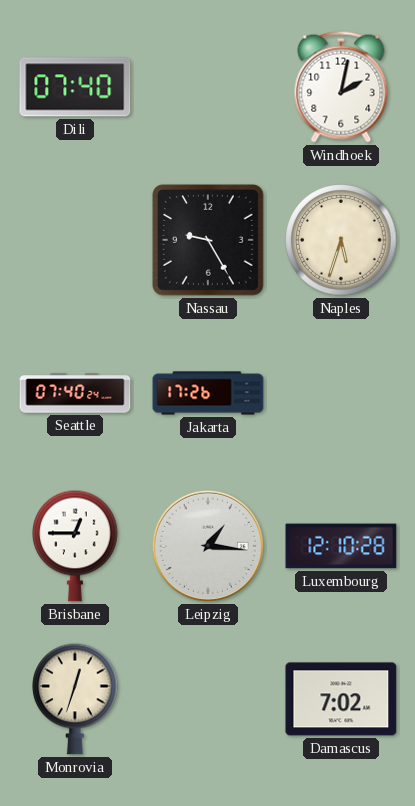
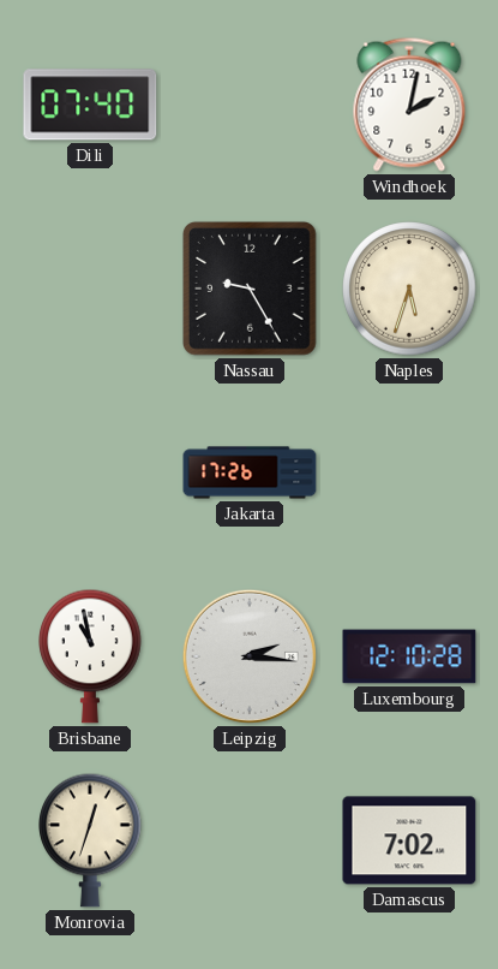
Seattle: 07:40 -> none (75, 393)
Brisbane: 12:45 -> 10:58 (90, 656)
Leipzig: 1:16 -> 2:16 (250, 656)
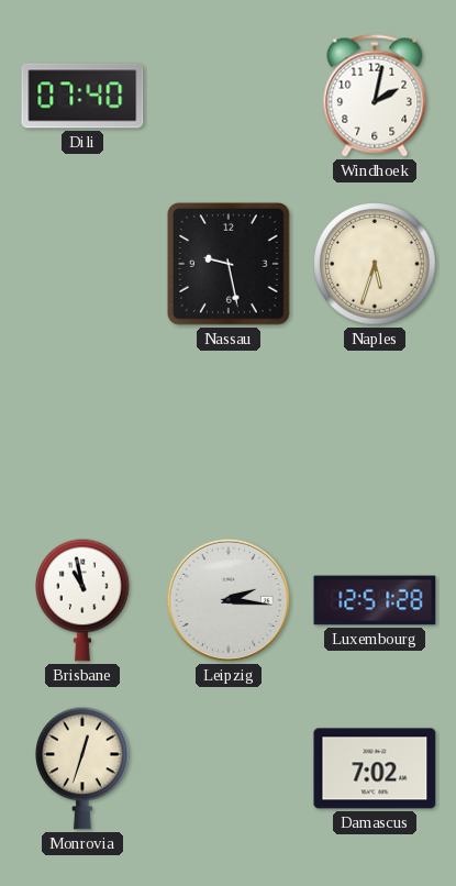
Nassau: 9:25 -> 9:28 (229, 264)
Jakarta: 17:26 -> none (250, 472)
Luxembourg: 12:10 -> 12:51 (375, 600)
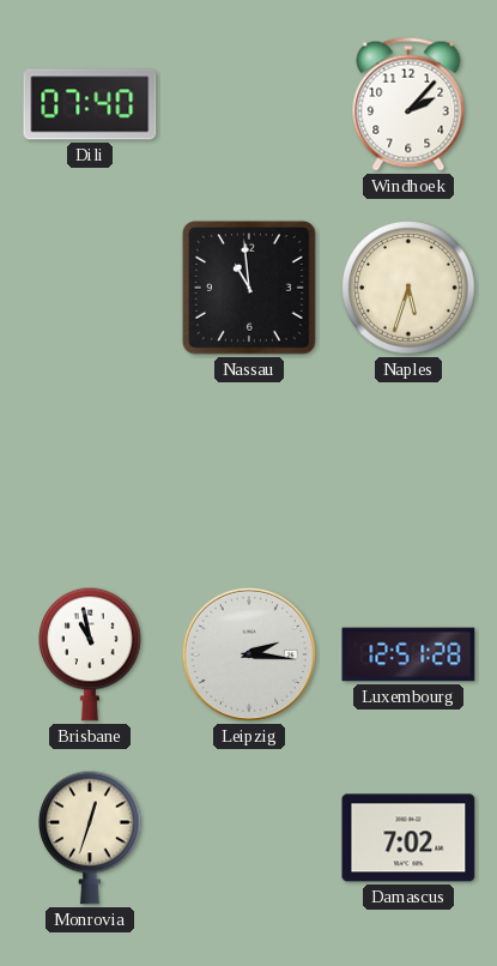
Windhoek: 2:02 -> 2:07 (408, 104)
Nassau: 9:28 -> 10:59 (249, 288)
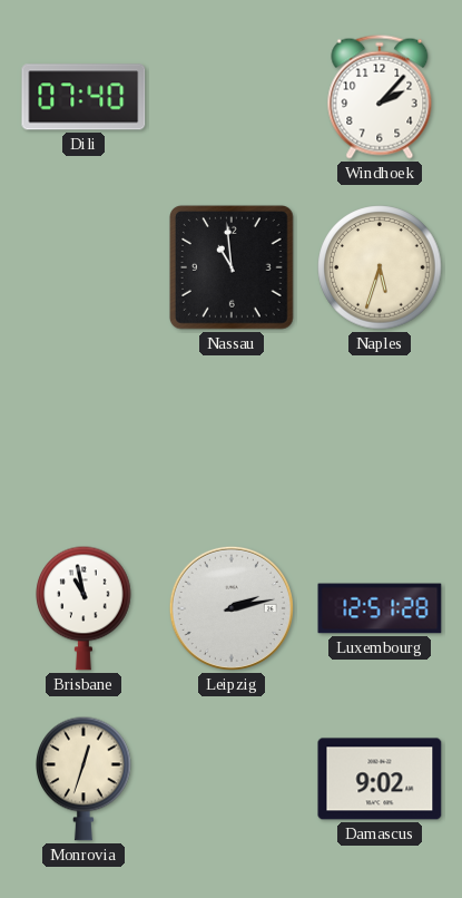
Leipzig: 2:16 -> 2:13 (232, 608)
Damascus: 7:02 -> 9:02 (380, 779)
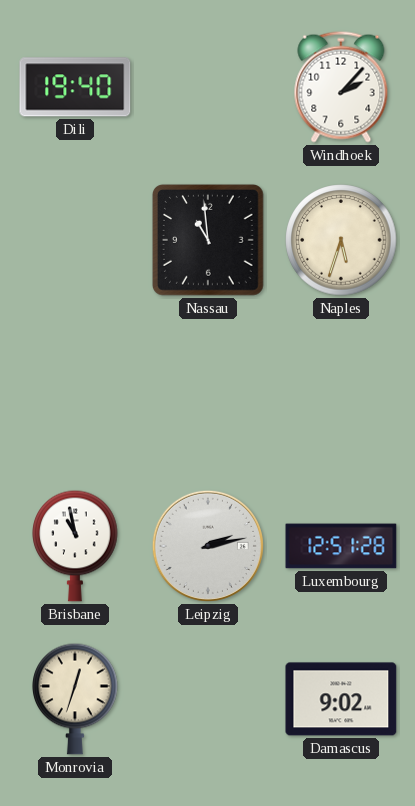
Dili: 07:40 -> 19:40 (75, 87)
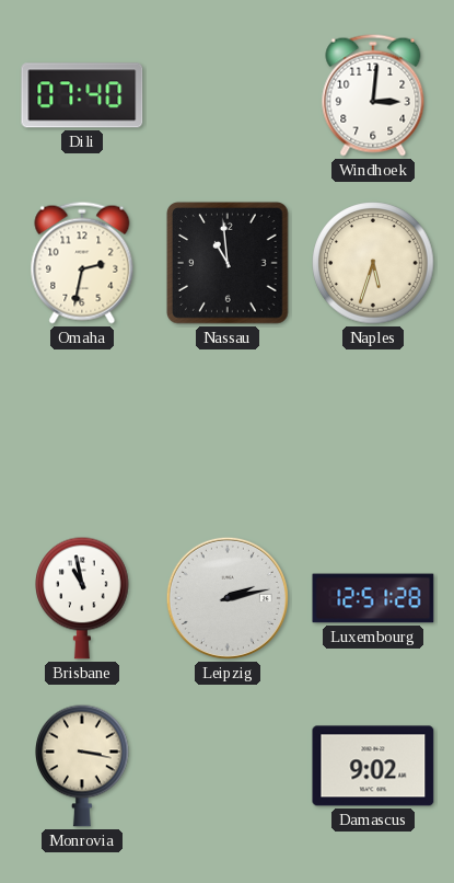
Dili: 19:40 -> 07:40 (82, 95)
Windhoek: 2:07 -> 3:01 (373, 95)
Omaha: none -> 2:32 (82, 263)
Monrovia: 12:33 -> 3:17 (82, 766)
